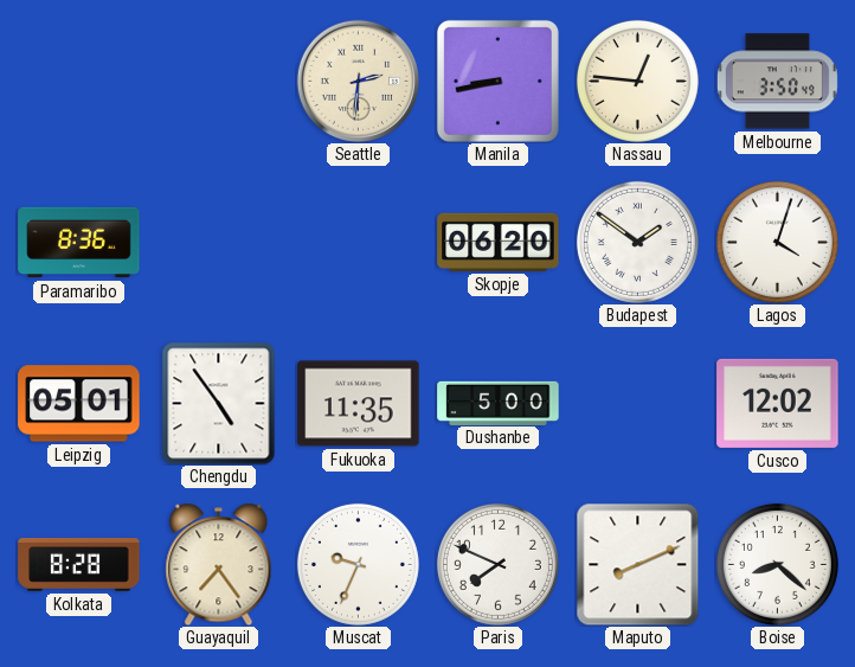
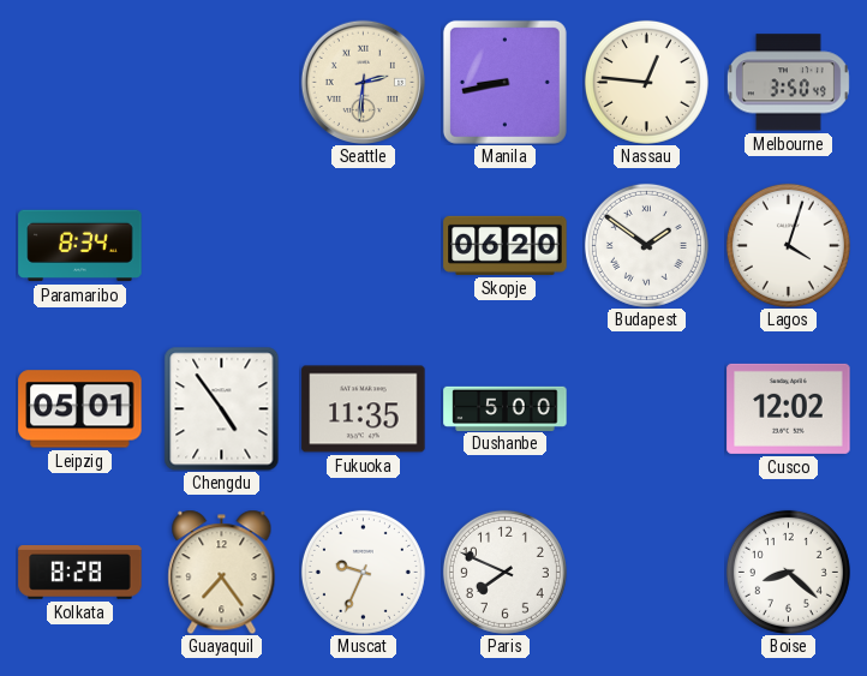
Paramaribo: 8:36 -> 8:34 (80, 246)
Maputo: 8:11 -> none (637, 564)
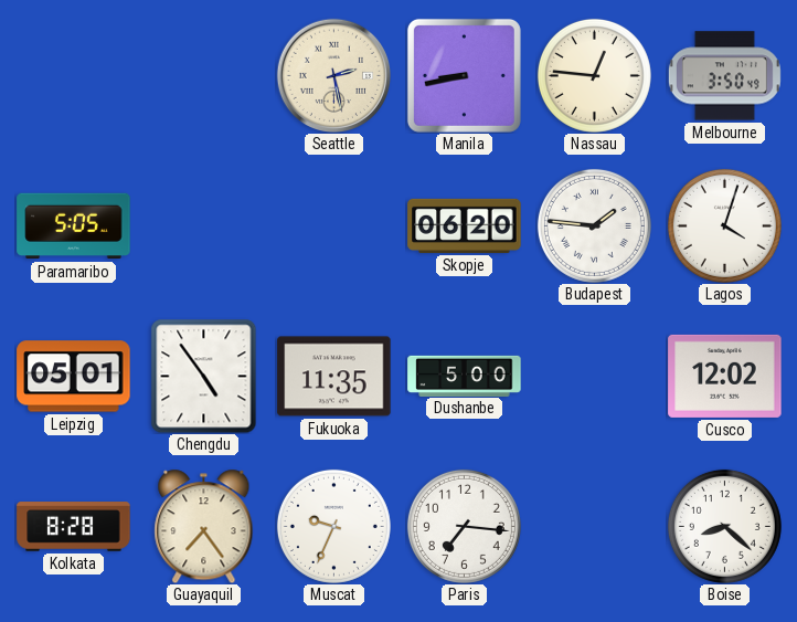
Seattle: 2:31 -> 2:28 (333, 75)
Paramaribo: 8:34 -> 5:05 (74, 226)
Budapest: 1:51 -> 1:46 (594, 225)
Paris: 7:49 -> 7:16 (464, 526)
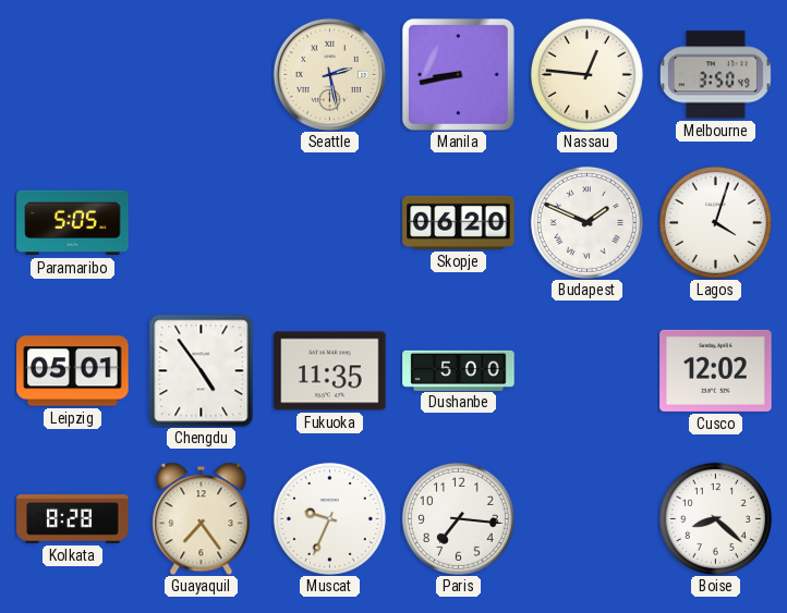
Budapest: 1:46 -> 1:49 (586, 222)
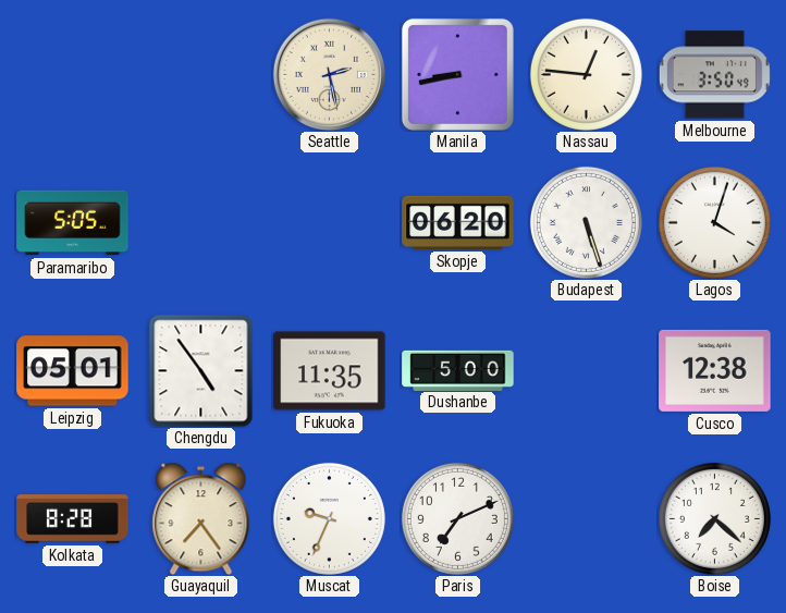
Budapest: 1:49 -> 5:27 (586, 222)
Cusco: 12:02 -> 12:38 (715, 370)
Paris: 7:16 -> 7:11 (457, 518)
Boise: 8:22 -> 7:22 (714, 518)
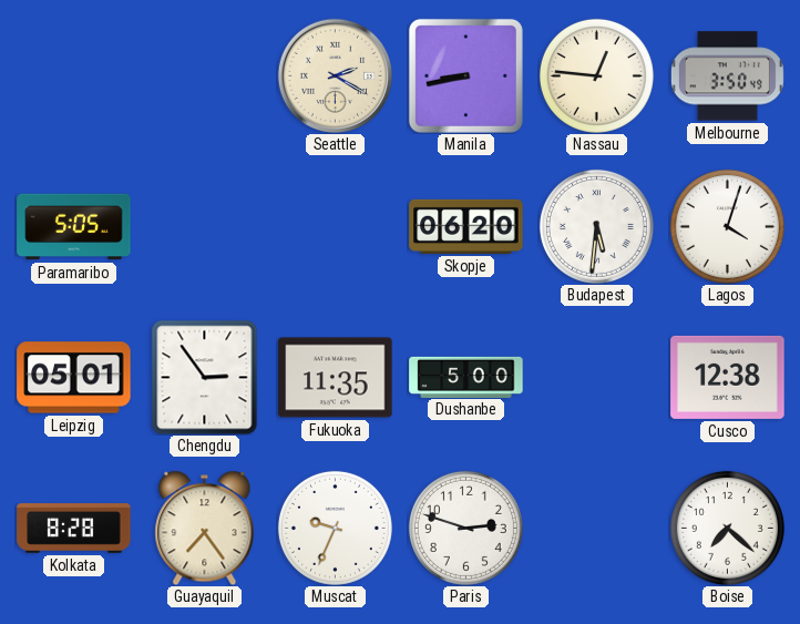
Seattle: 2:28 -> 2:20 (335, 75)
Budapest: 5:27 -> 5:31 (596, 226)
Chengdu: 4:54 -> 2:54 (205, 377)
Paris: 7:11 -> 2:48 (465, 528)
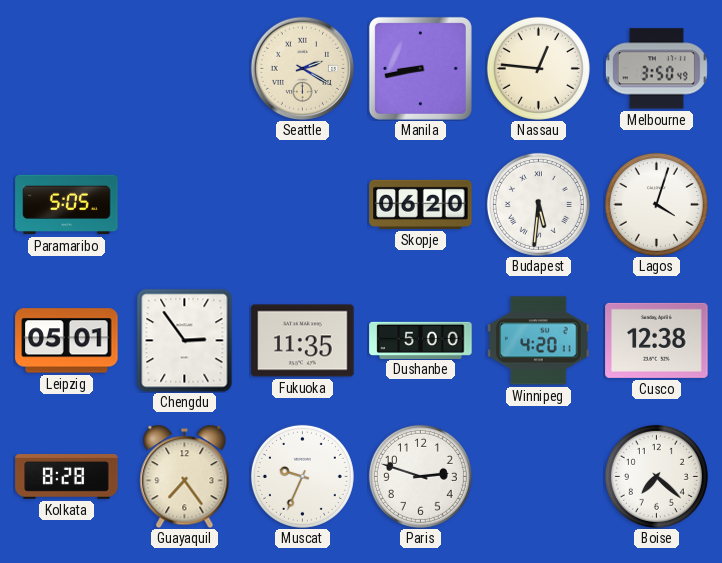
Winnipeg: none -> 4:20 (539, 341)
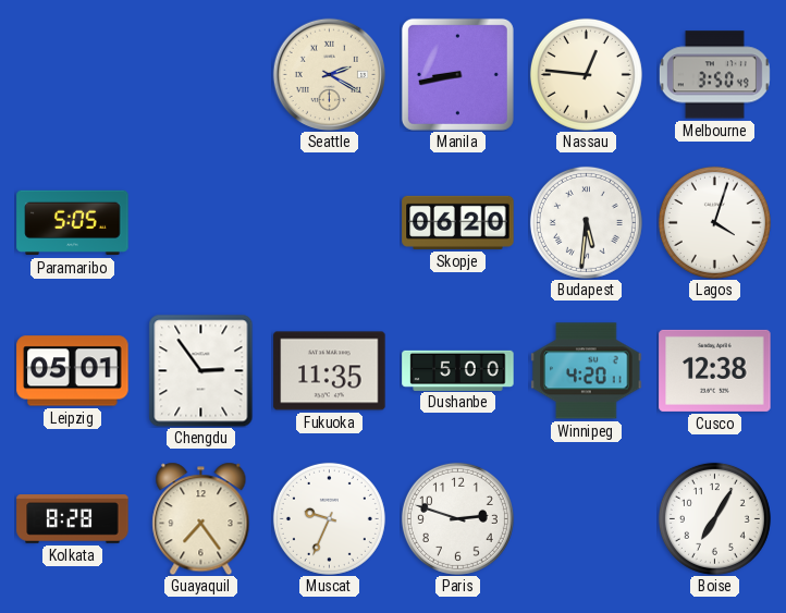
Boise: 7:22 -> 7:05 (714, 518)
